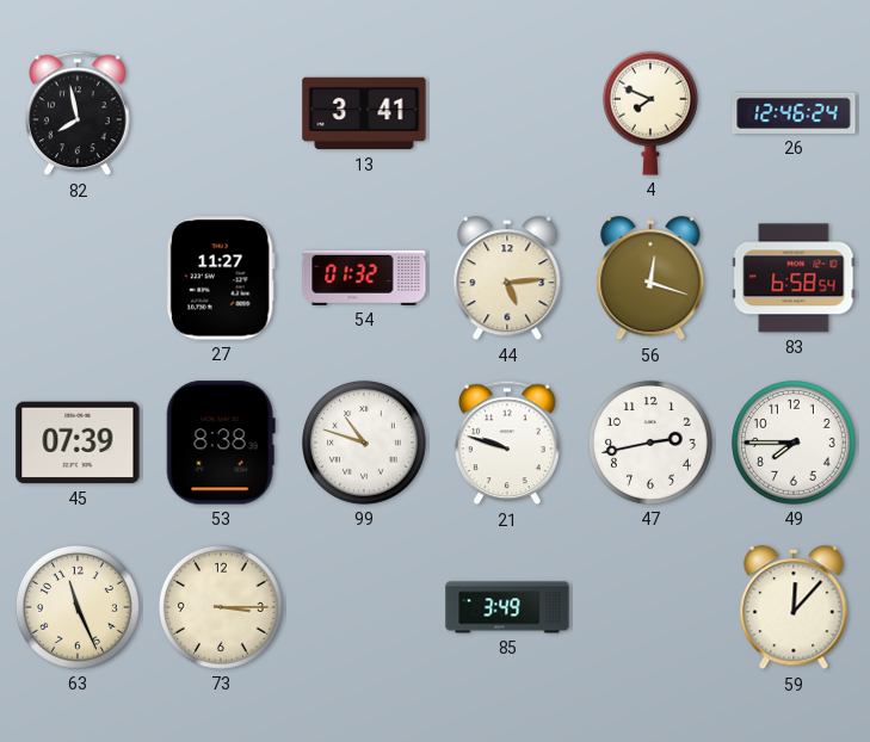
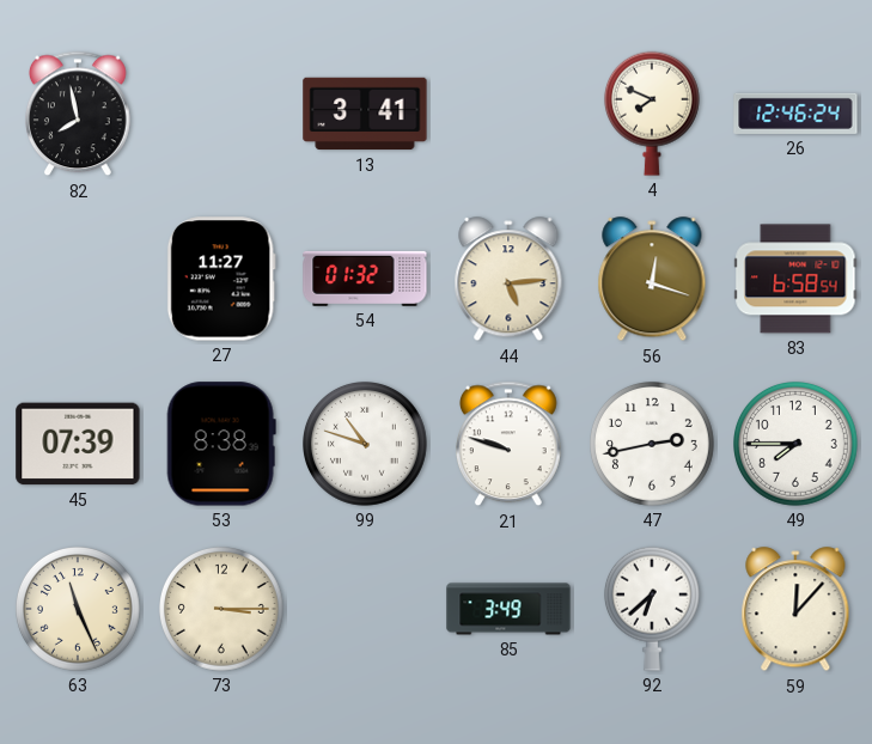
92: none -> 6:38 (652, 609)
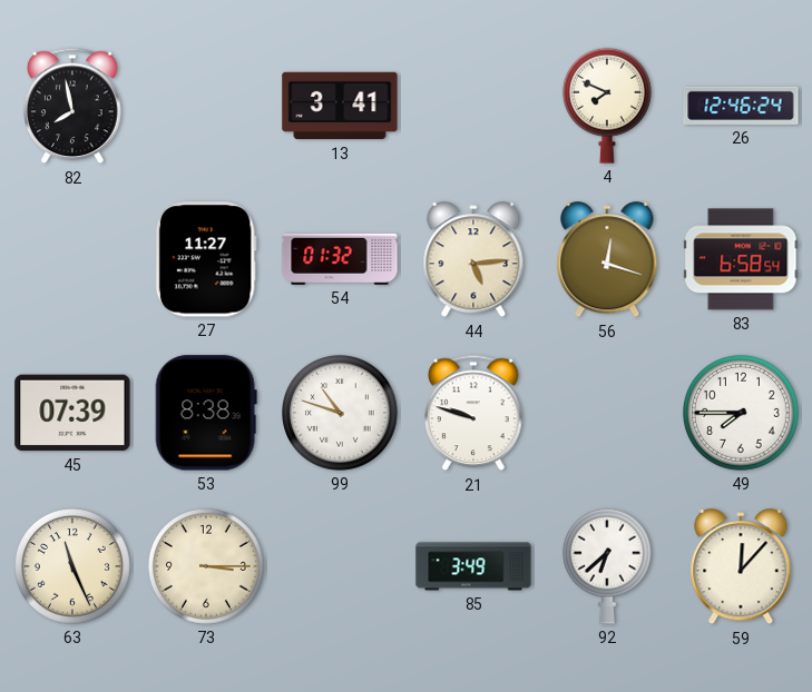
47: 2:43 -> none (653, 445)
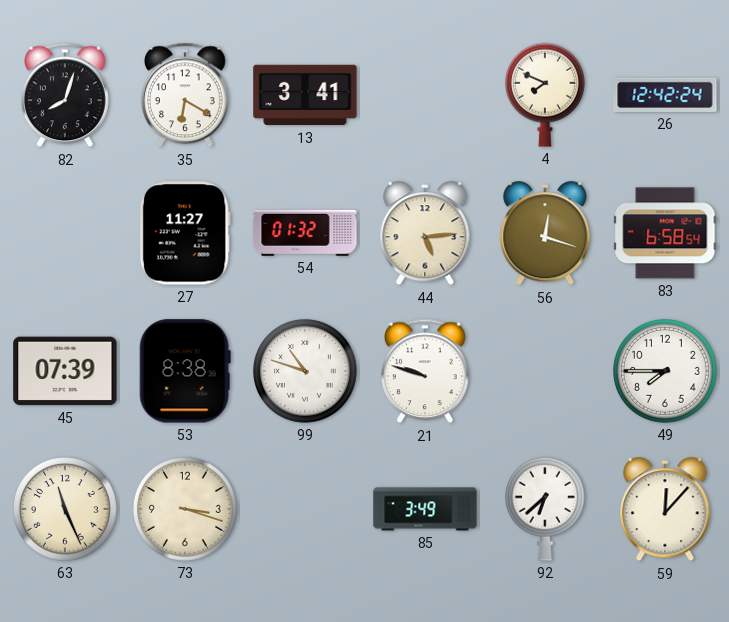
82: 7:58 -> 8:03 (66, 95)
35: none -> 6:20 (186, 95)
26: 12:46 -> 12:42 (665, 95)
73: 3:15 -> 3:18 (186, 510)
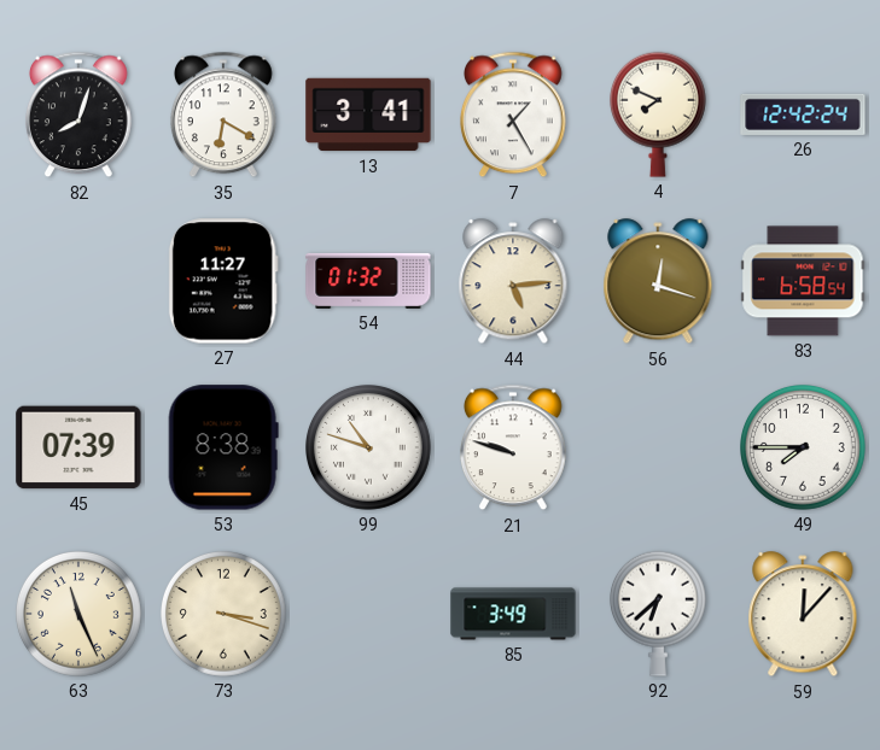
7: none -> 1:25 (514, 115)
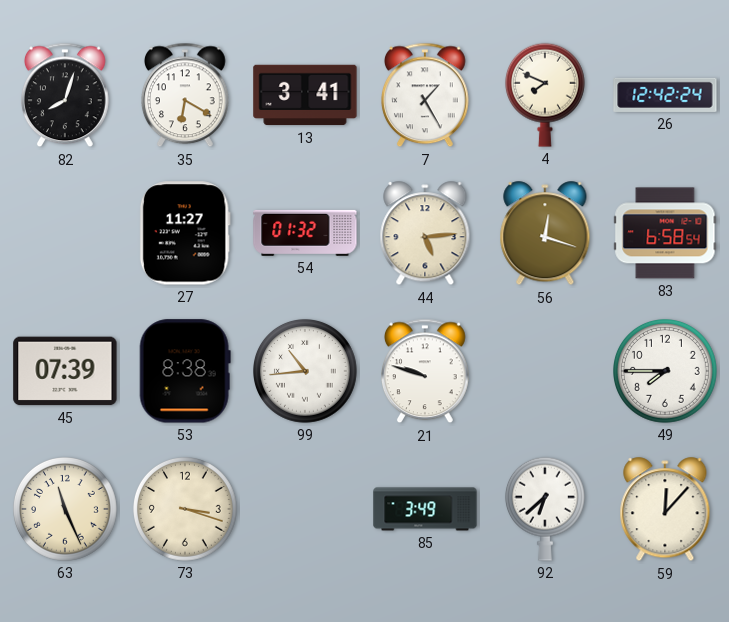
99: 10:48 -> 10:44 (306, 372)
